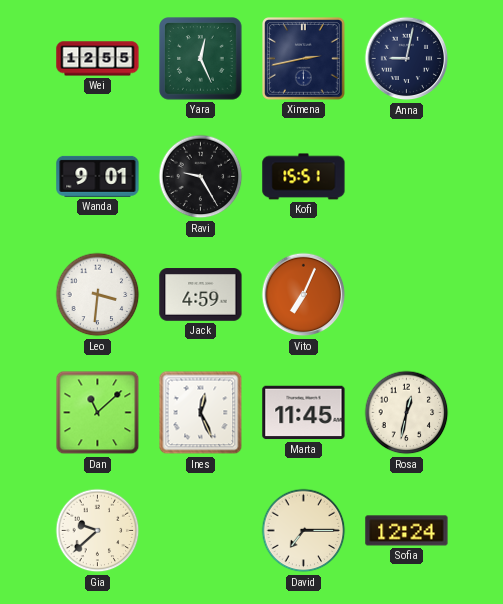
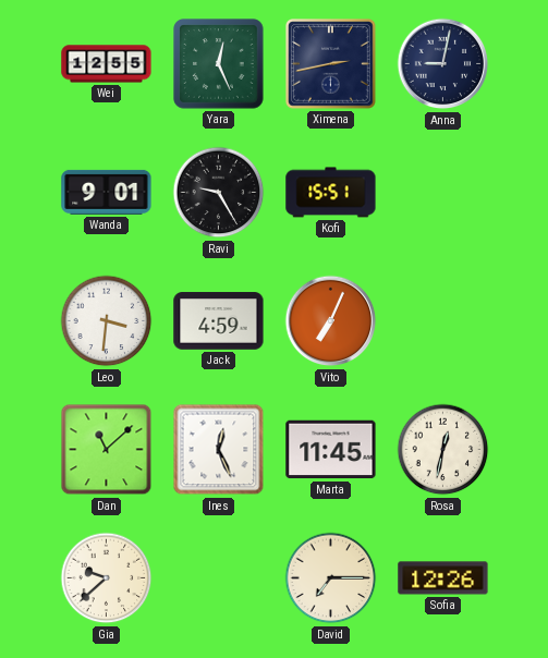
Sofia: 12:24 -> 12:26 (443, 578)
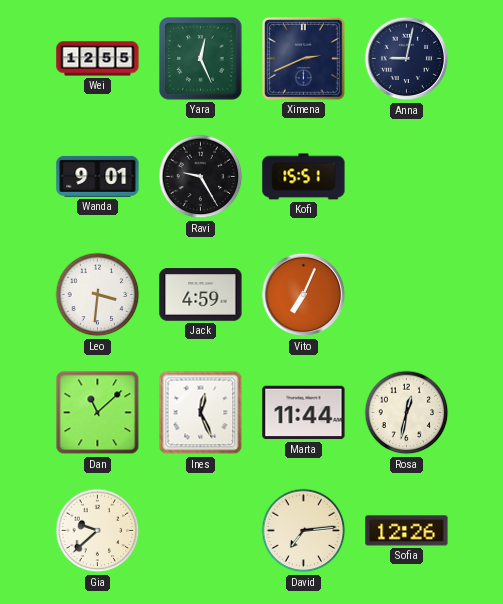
Ximena: 2:43 -> 2:41 (304, 59)
Marta: 11:45 -> 11:44 (304, 413)
David: 7:15 -> 7:14 (304, 531)
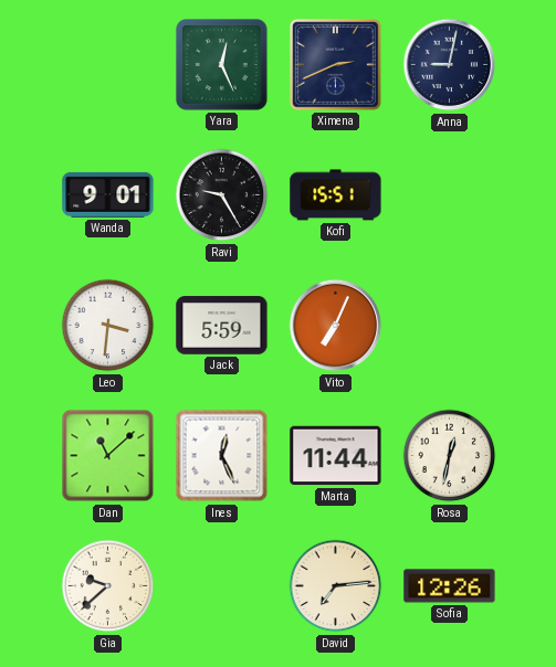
Wei: 12:55 -> none (98, 59)
Jack: 4:59 -> 5:59 (222, 326)
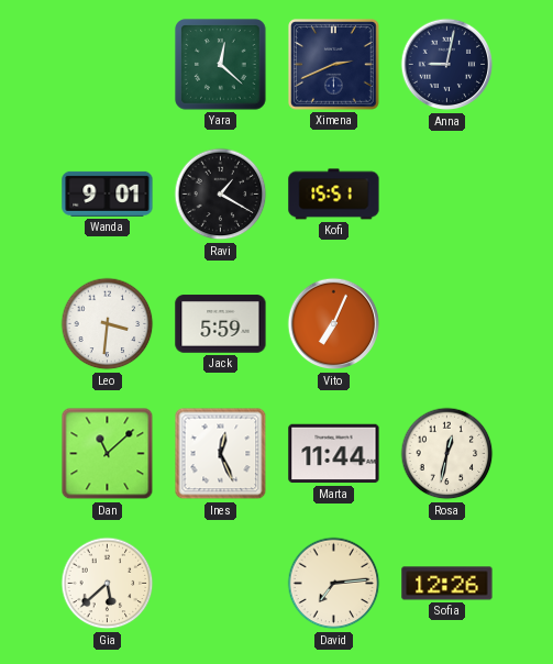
Yara: 12:26 -> 12:22 (221, 65)
Ravi: 9:25 -> 1:20 (221, 195)
Gia: 9:38 -> 5:38 (108, 584)
